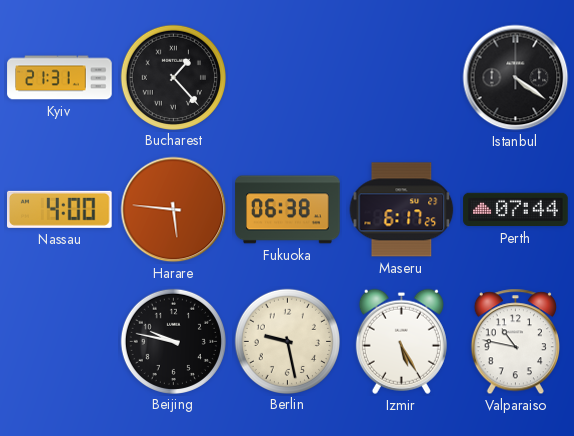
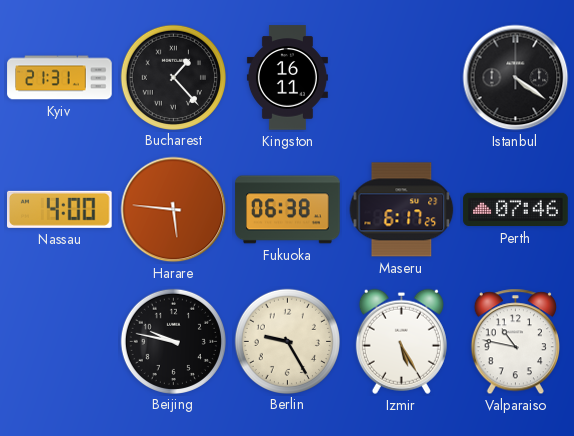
Kingston: none -> 16:11 (287, 78)
Perth: 07:44 -> 07:46 (516, 210)
Berlin: 9:28 -> 9:25 (287, 341)
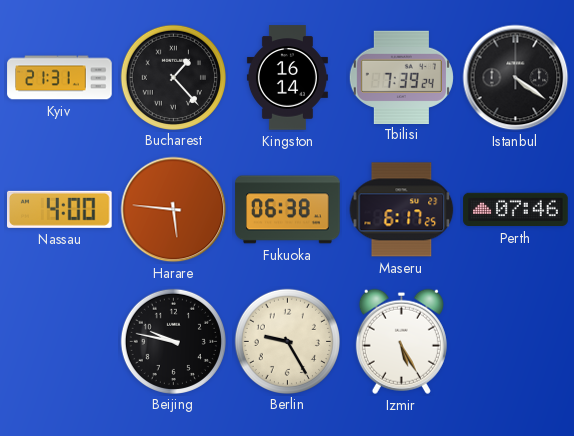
Kingston: 16:11 -> 16:14 (287, 78)
Tbilisi: none -> 7:39 (401, 77)
Valparaiso: 10:47 -> none (515, 342)
